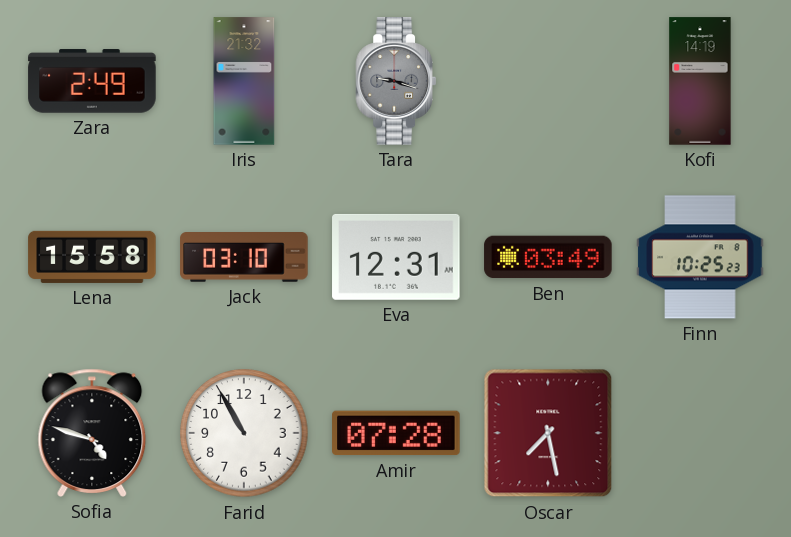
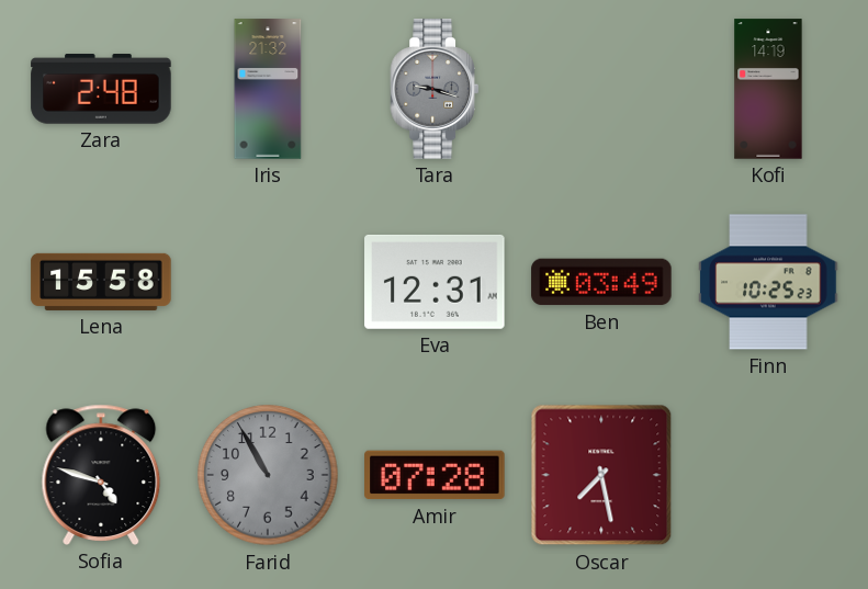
Zara: 2:49 -> 2:48 (101, 89)
Jack: 03:10 -> none (244, 258)
Farid dial: white -> grey (268, 475)
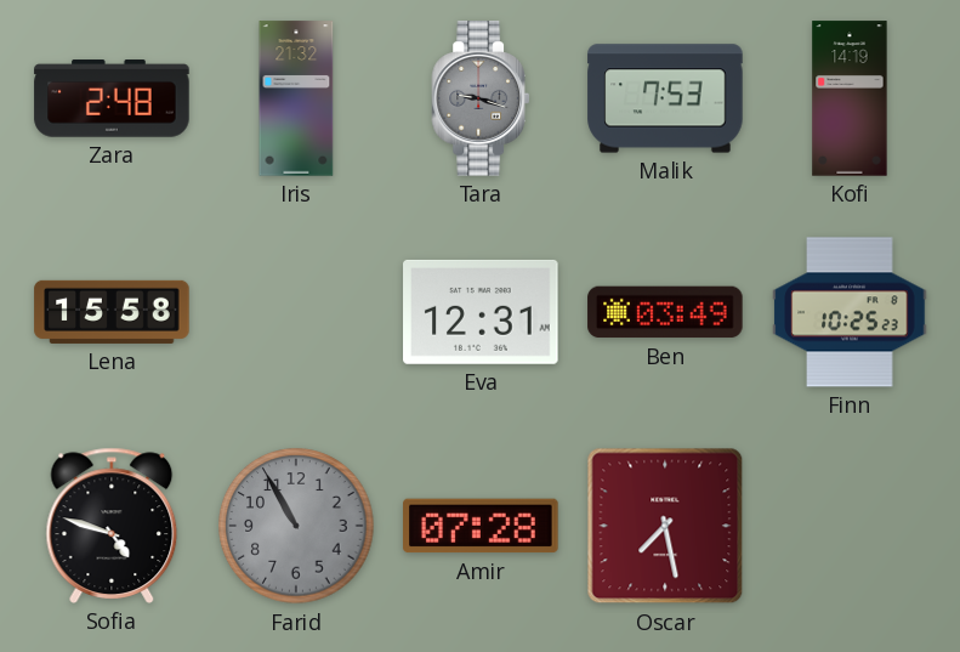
Malik: none -> 7:53 (665, 98)
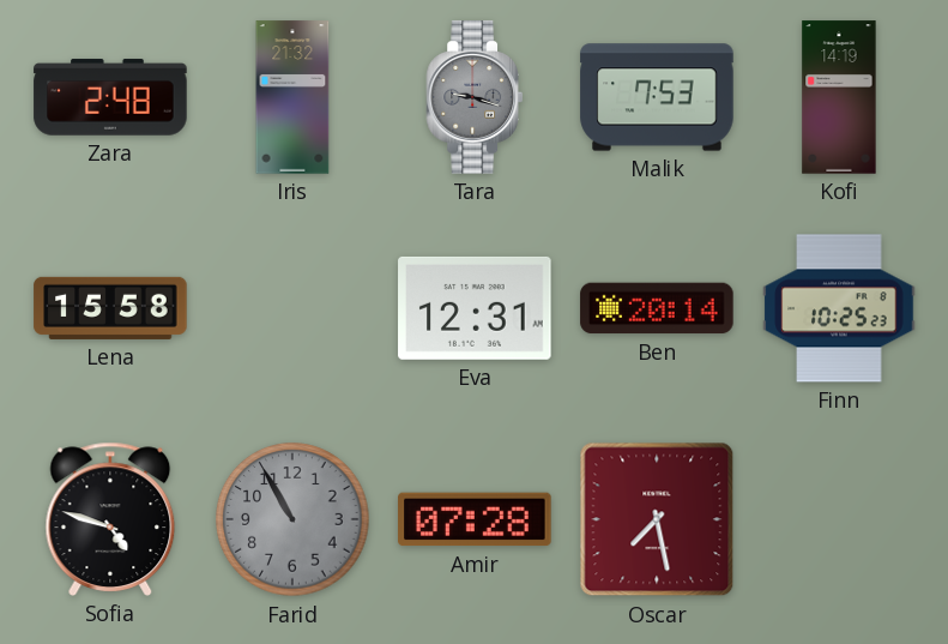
Ben: 03:49 -> 20:14 (657, 308)
